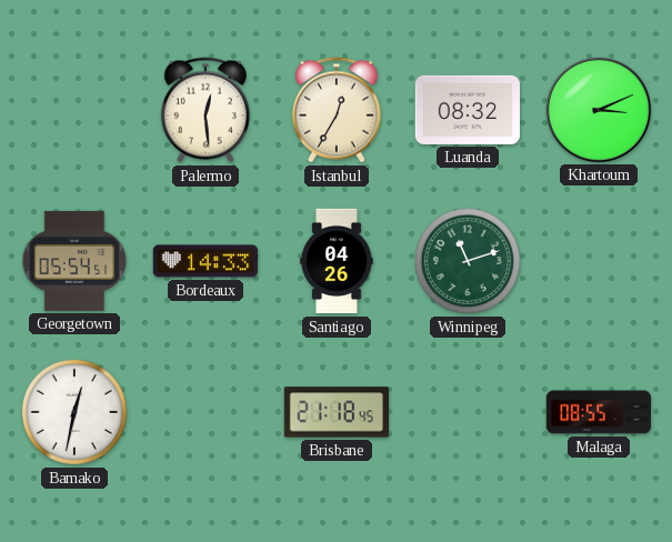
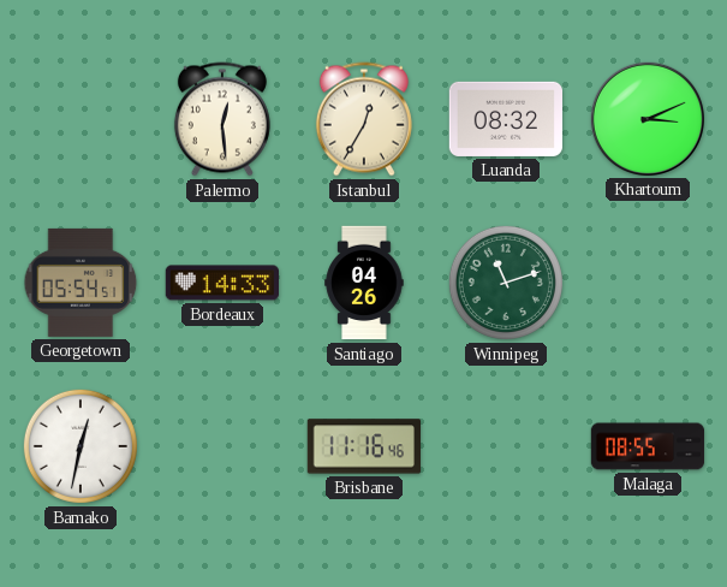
Brisbane: 21:18 -> 11:16 (363, 446)
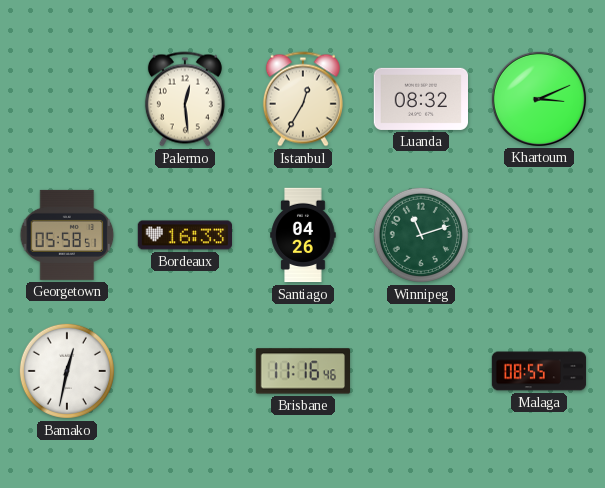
Georgetown: 05:54 -> 05:58 (67, 235)
Bordeaux: 14:33 -> 16:33 (184, 235)
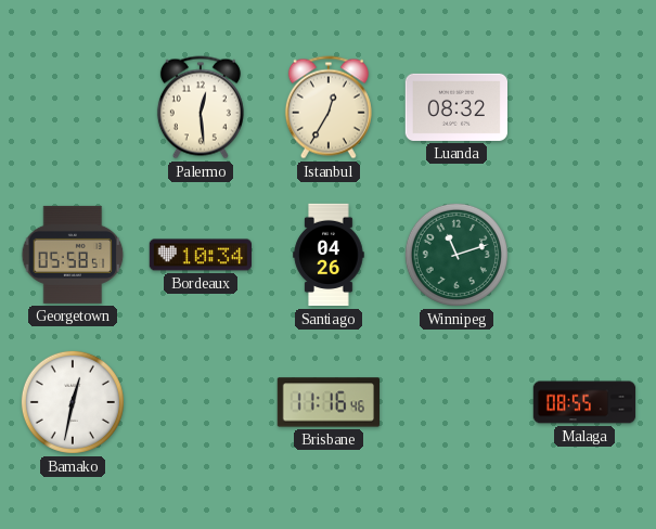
Khartoum: 3:11 -> none (538, 98)
Bordeaux: 16:33 -> 10:34 (200, 255)
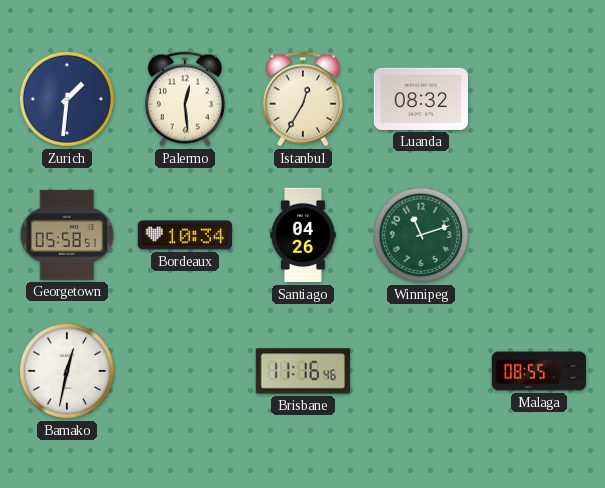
Zurich: none -> 1:31 (67, 99)
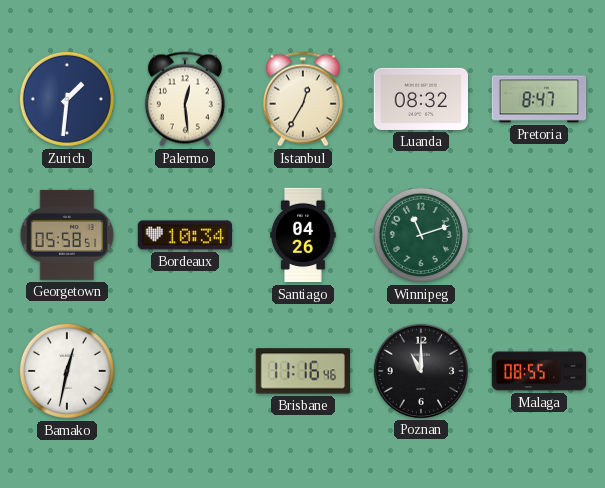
Pretoria: none -> 8:47 (539, 99)
Poznan: none -> 11:00 (420, 370)
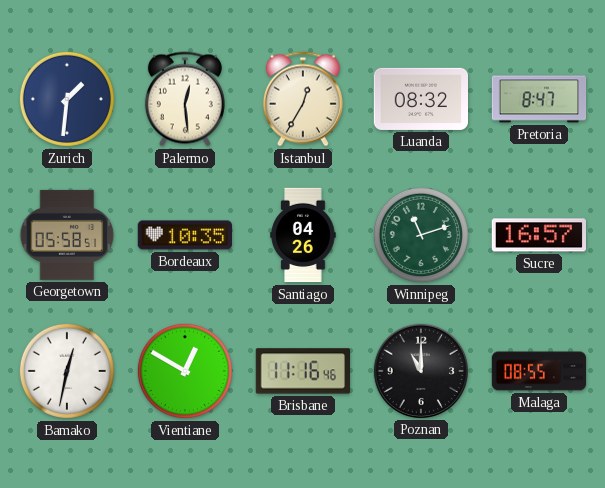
Bordeaux: 10:34 -> 10:35 (184, 235)
Sucre: none -> 16:57 (538, 235)
Vientiane: none -> 12:50 (185, 371)
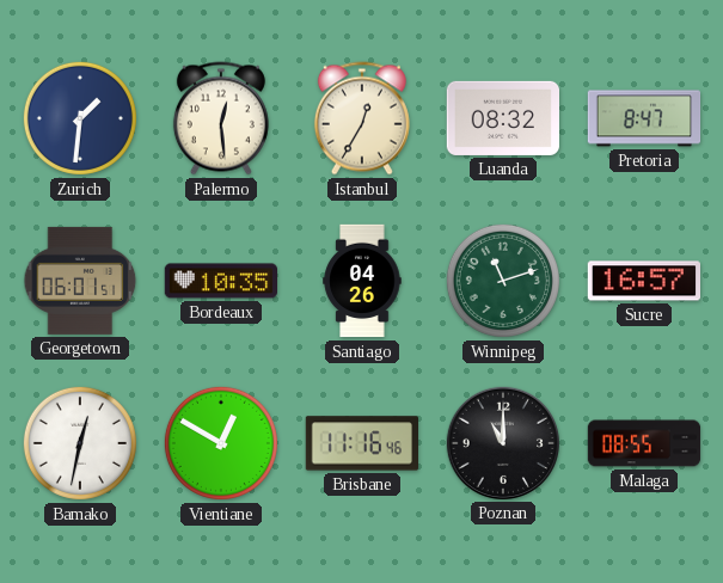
Georgetown: 05:58 -> 06:01 (80, 281)
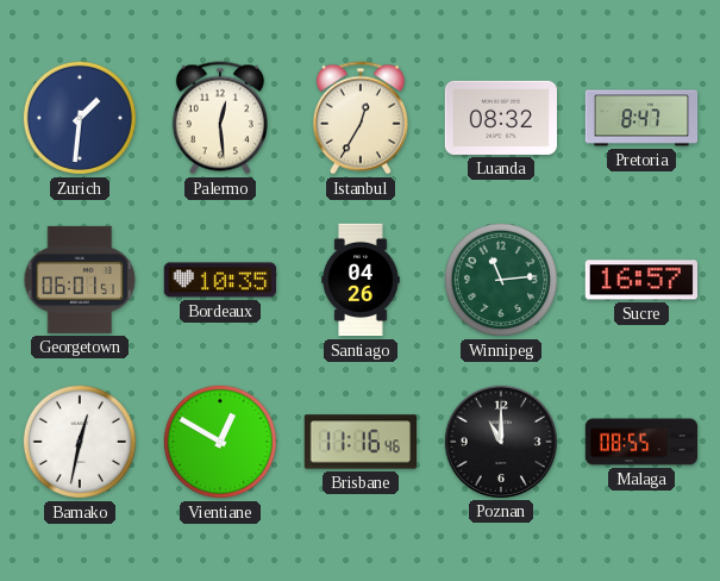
Winnipeg: 11:12 -> 11:14 (501, 280)
